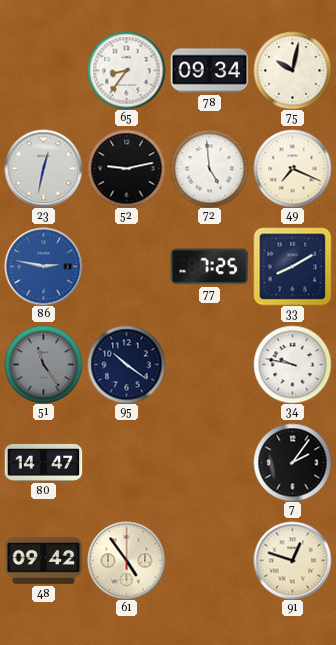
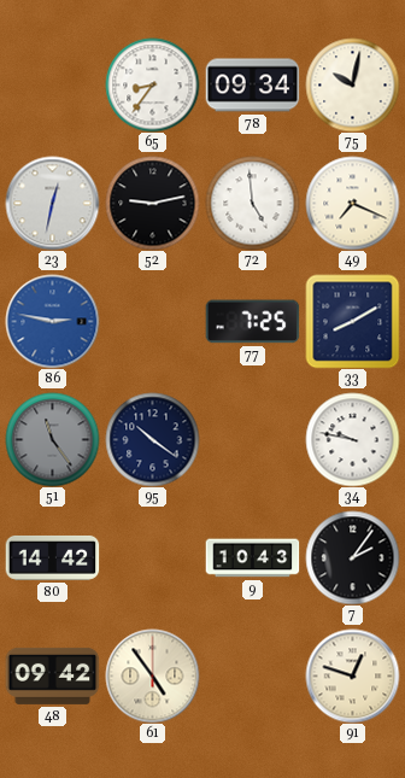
80: 14:47 -> 14:42 (52, 557)
9: none -> 10:43 (252, 558)
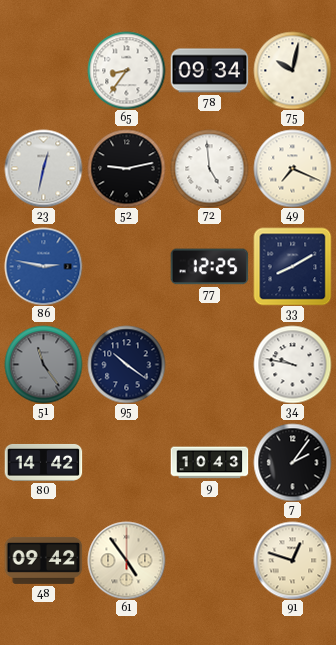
77: 7:25 -> 12:25 (209, 267)
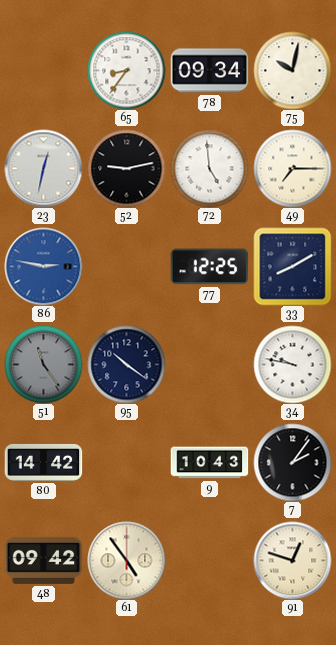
49: 7:19 -> 7:15 (292, 168)
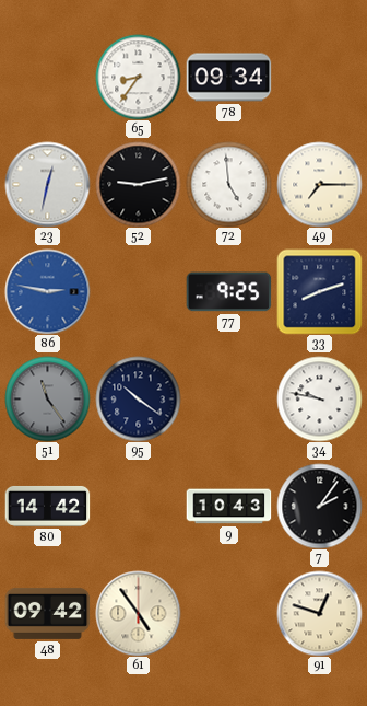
75: 10:02 -> none (292, 70)
77: 12:25 -> 9:25 (228, 292)
33: 8:10 -> 8:12 (319, 291)
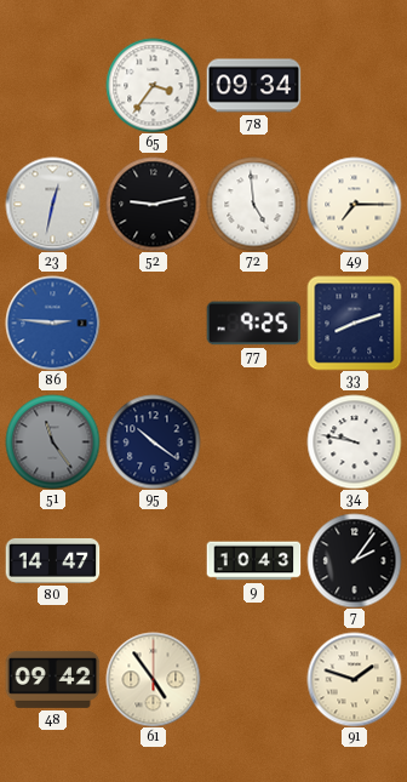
65: 8:36 -> 3:36 (153, 85)
86: 2:47 -> 2:46 (52, 322)
80: 14:42 -> 14:47 (52, 560)
91: 12:48 -> 1:48 (354, 679)
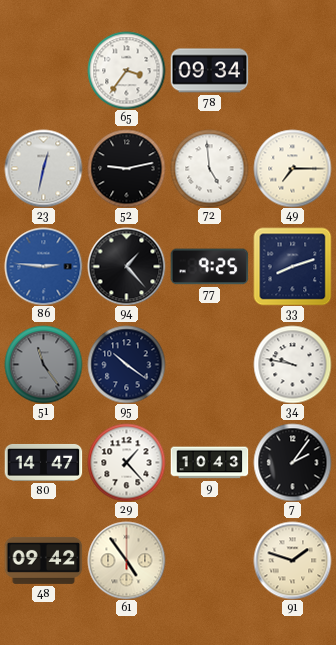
94: none -> 1:23 (126, 266)
29: none -> 1:23 (126, 462)
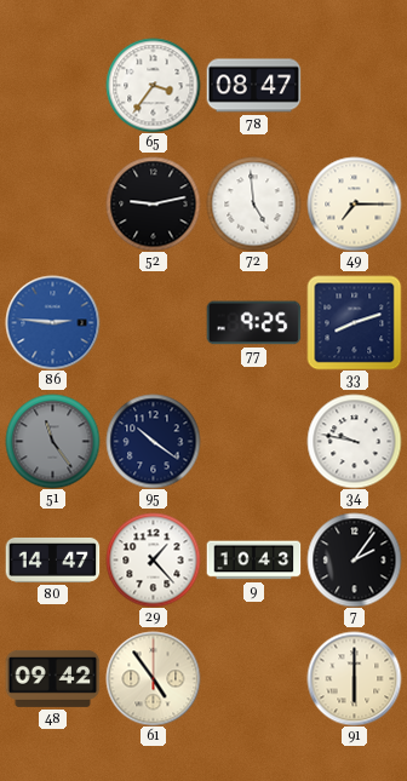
78: 09:34 -> 08:47 (253, 86)
23: 12:32 -> none (43, 168)
94: 1:23 -> none (126, 266)
91: 1:48 -> 6:00 (354, 678)
